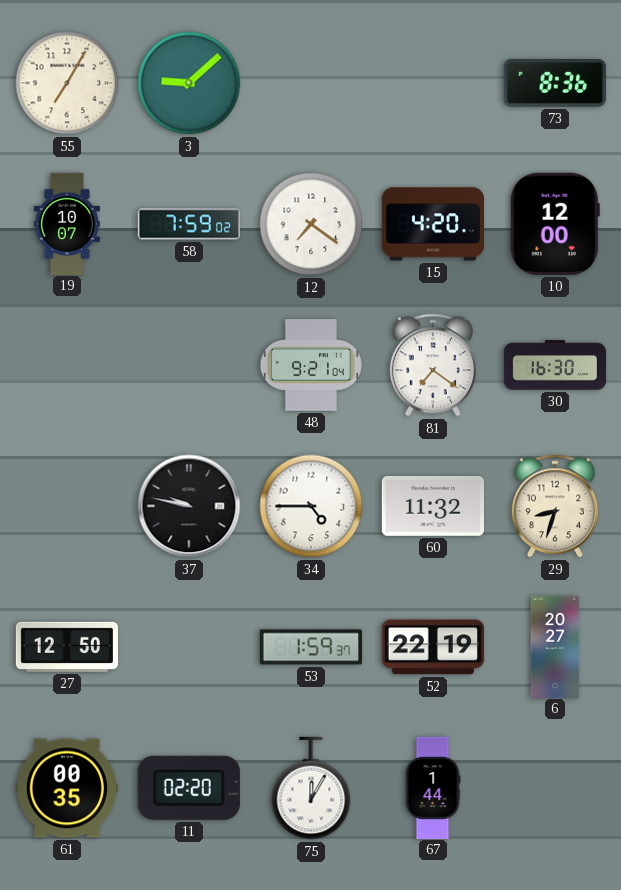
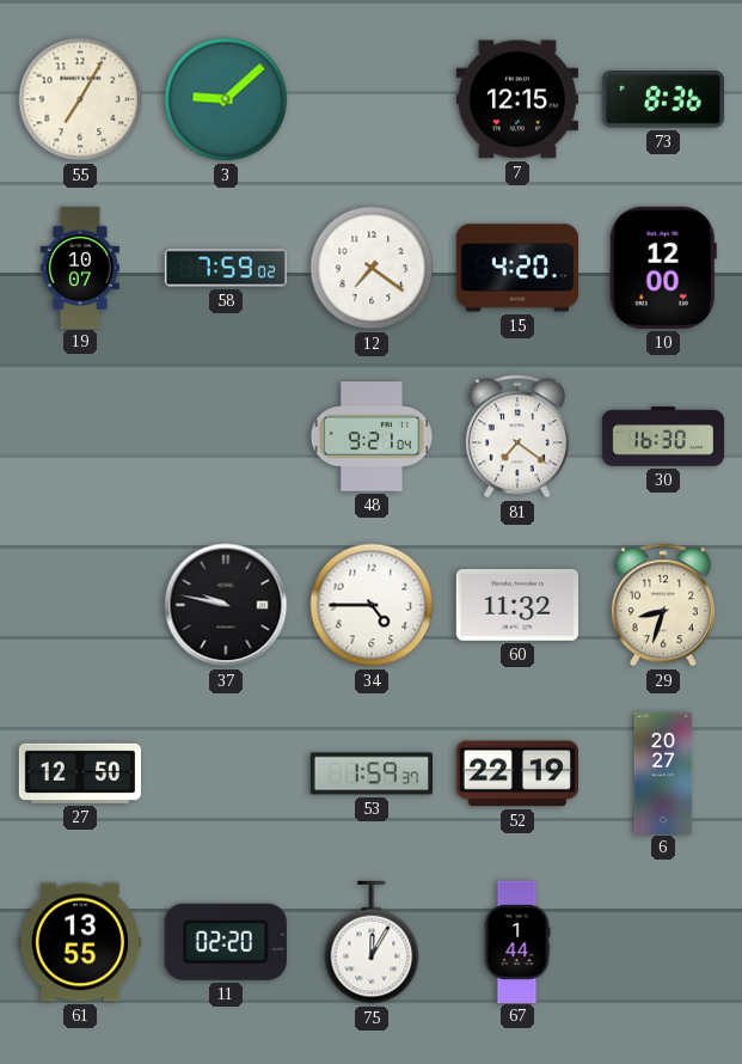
7: none -> 12:15 (517, 99)
61: 00:35 -> 13:55 (80, 942)
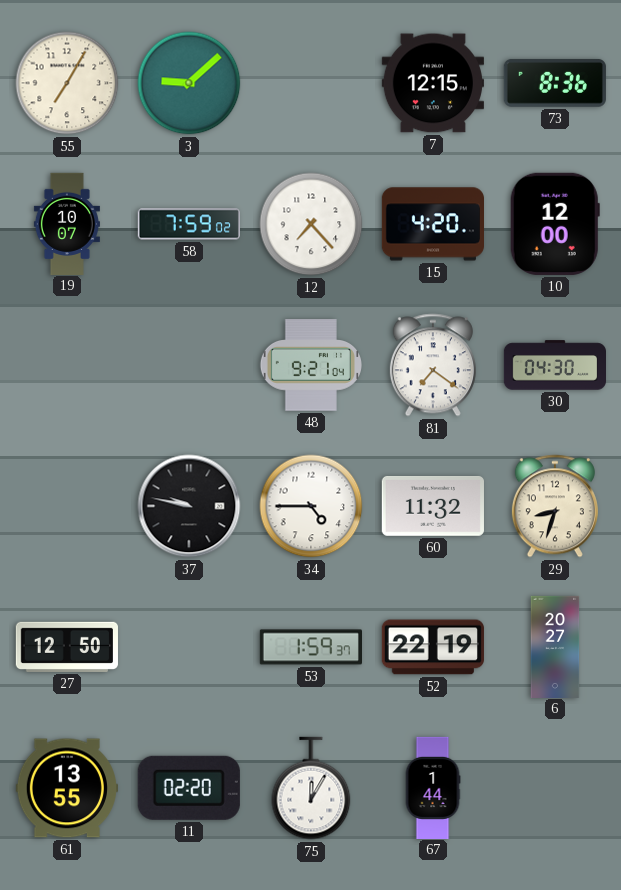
12: 7:21 -> 7:23 (311, 224)
30: 16:30 -> 04:30 (554, 365)
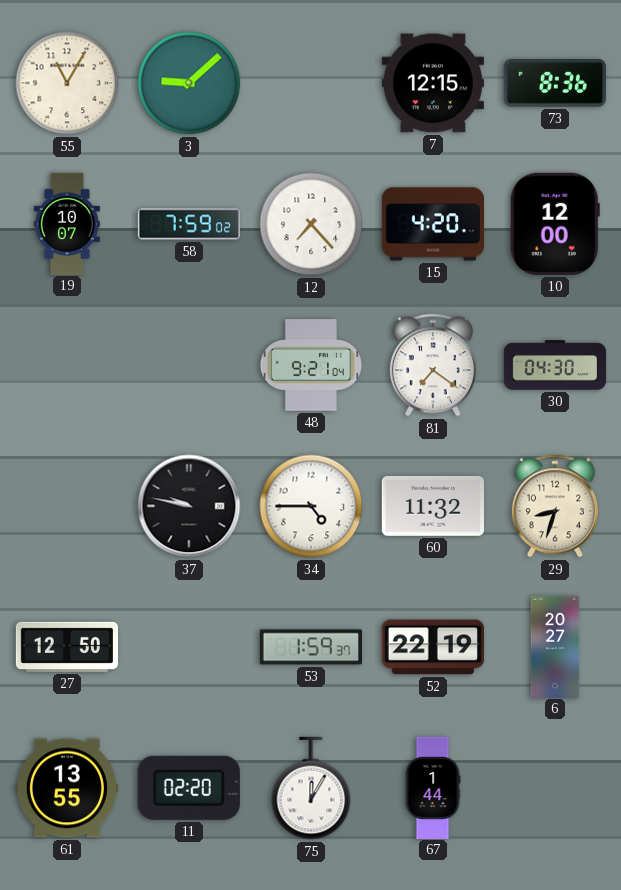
55: 7:05 -> 11:05 (67, 83)
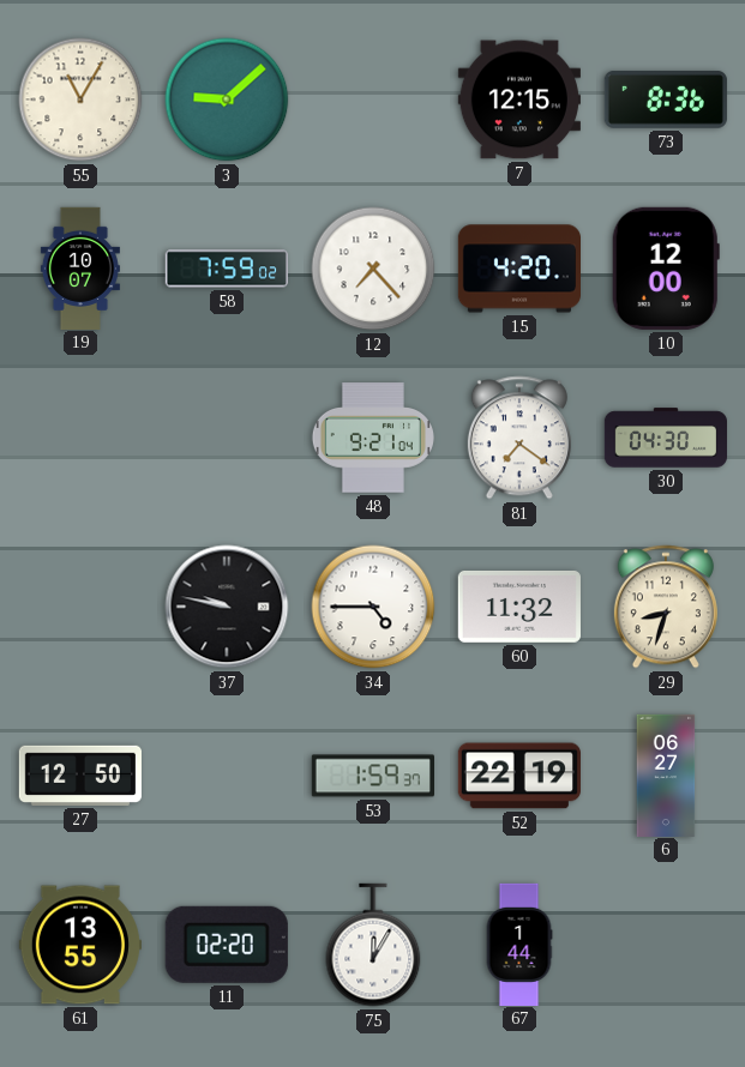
6: 20:27 -> 06:27 (666, 774)
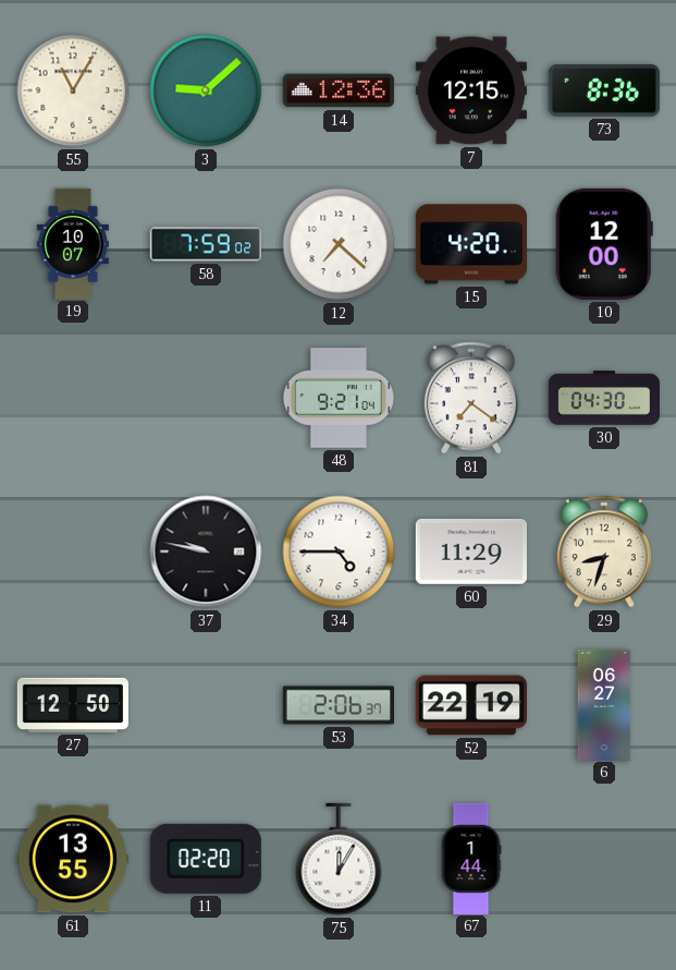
14: none -> 12:36 (339, 90)
12: 7:23 -> 7:22 (339, 244)
60: 11:32 -> 11:29 (471, 551)
53: 1:59 -> 2:06 (337, 705)
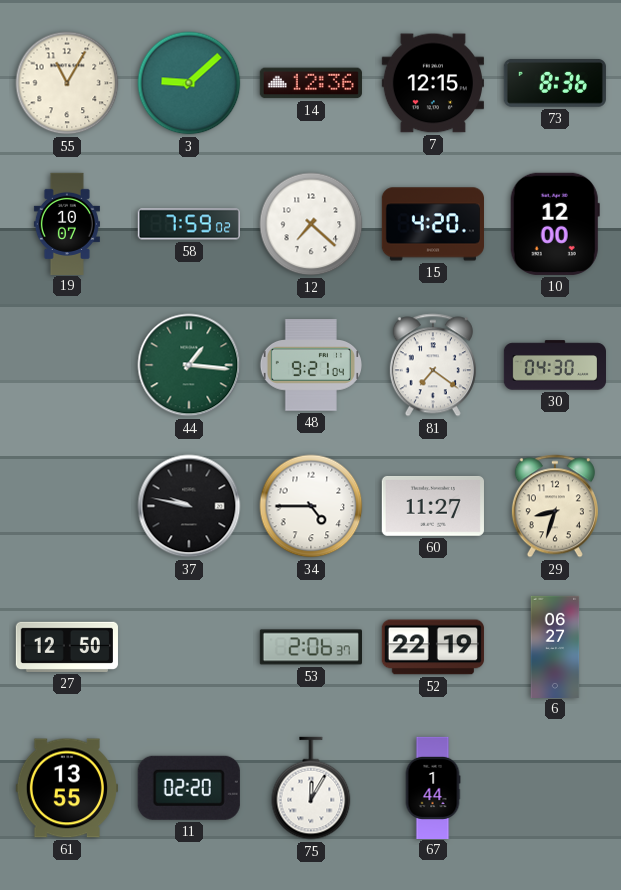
44: none -> 1:16 (189, 365)
60: 11:29 -> 11:27 (433, 506)
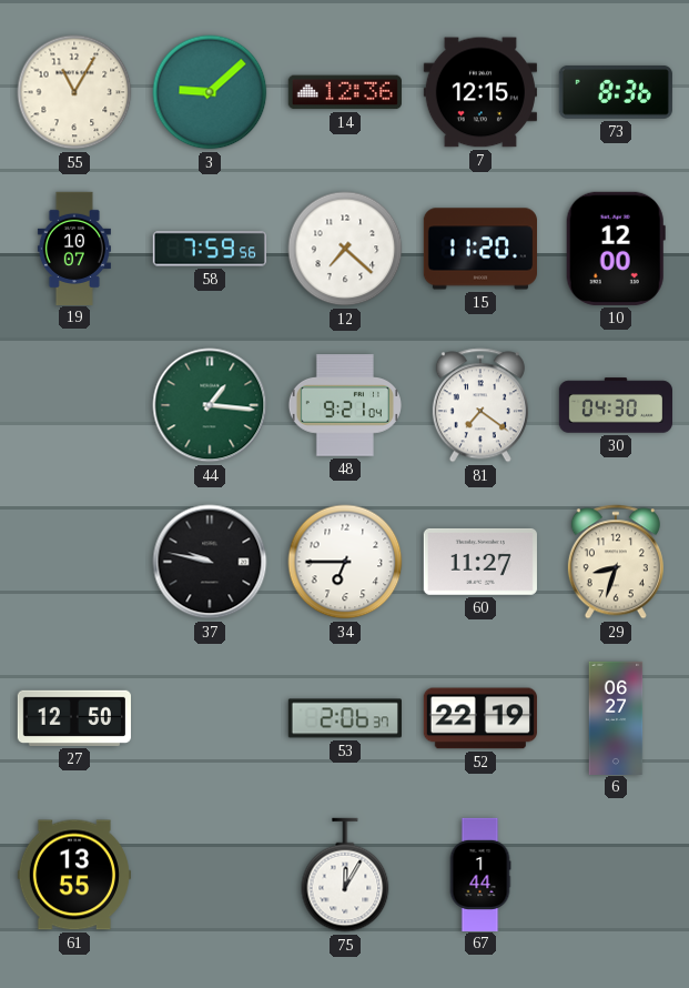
58: 7:59:02 -> 7:59:56 (210, 249)
15: 4:20 -> 11:20 (479, 249)
34: 4:45 -> 6:45 (345, 562)
11: 02:20 -> none (189, 788)
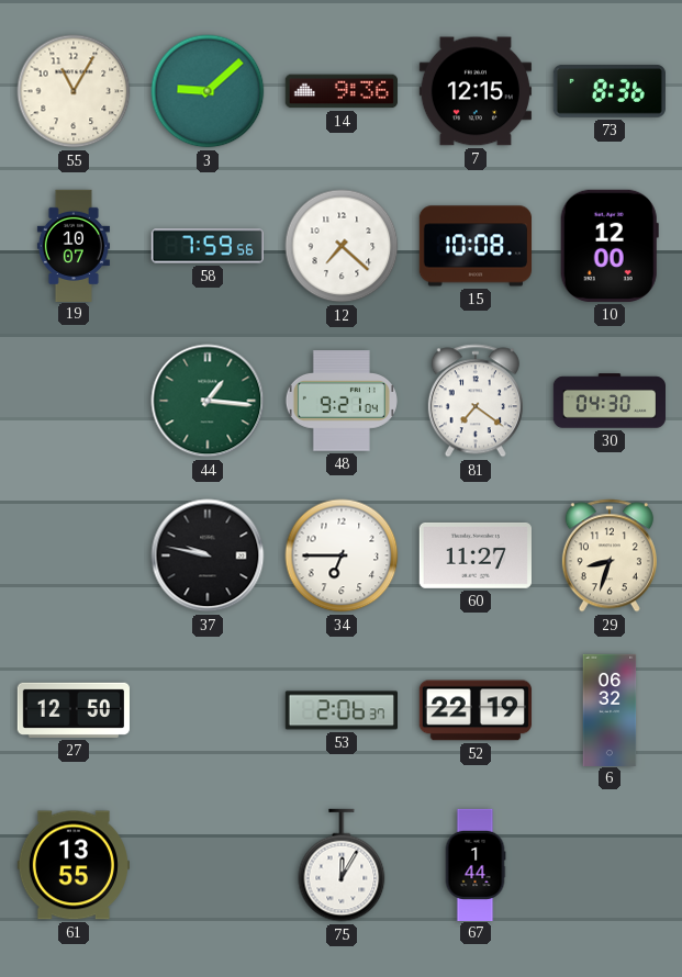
14: 12:36 -> 9:36 (342, 91)
15: 11:20 -> 10:08 (474, 246)
6: 06:27 -> 06:32 (610, 709)
